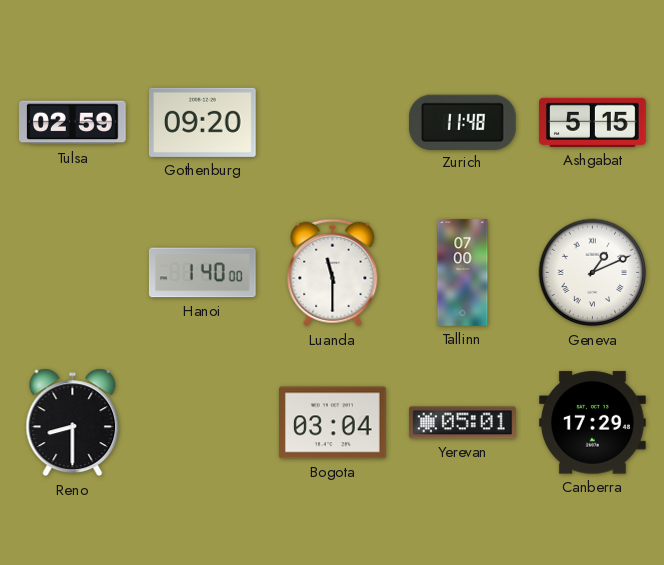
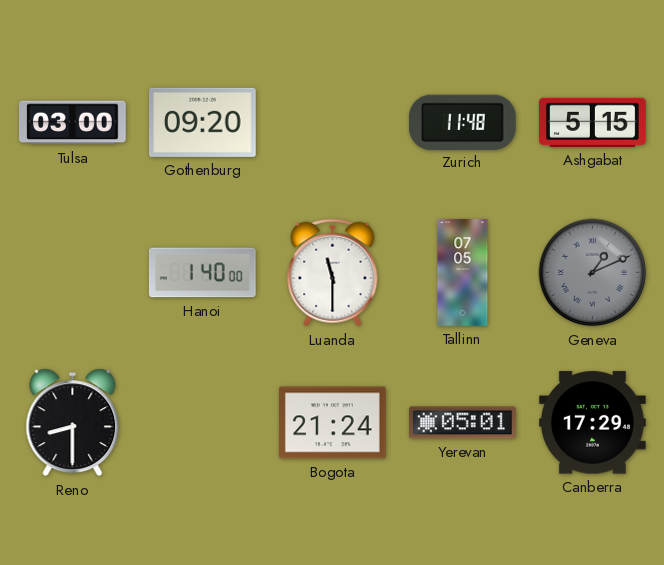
Tulsa: 02:59 -> 03:00 (73, 123)
Tallinn: 07:00 -> 07:05 (463, 273)
Geneva dial: white -> grey (593, 273)
Bogota: 03:04 -> 21:24 (333, 423)
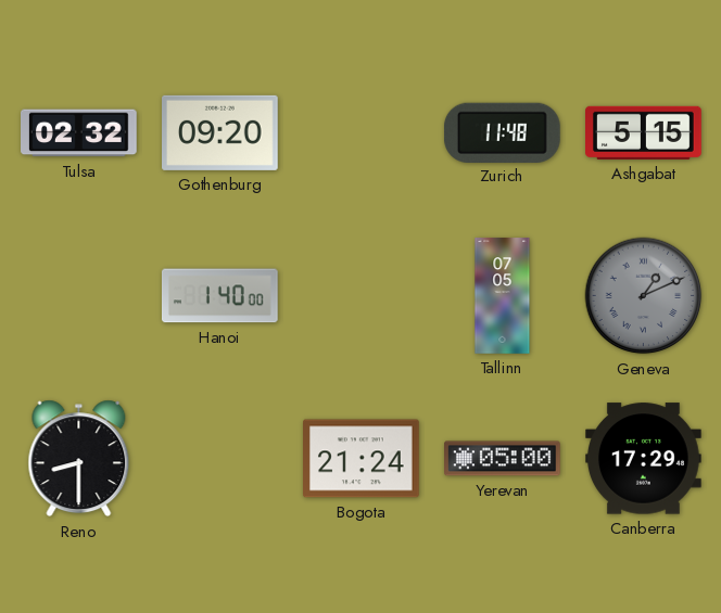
Tulsa: 03:00 -> 02:32 (79, 133)
Luanda: 11:30 -> none (333, 273)
Yerevan: 05:01 -> 05:00 (503, 459)
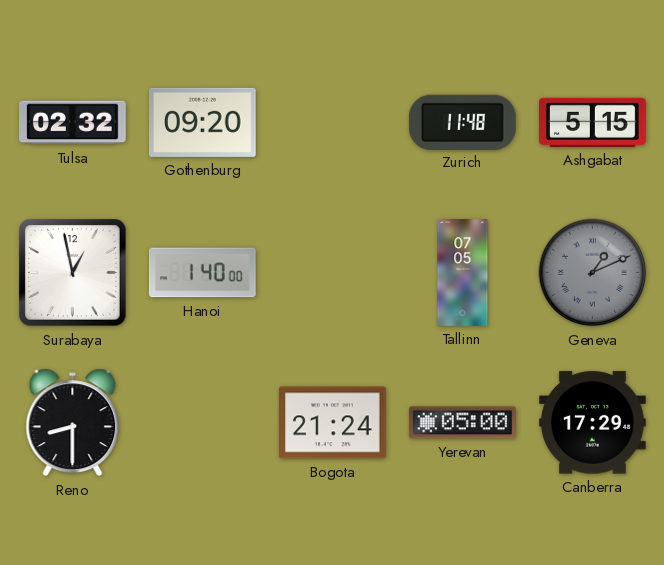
Surabaya: none -> 12:58 (73, 273)
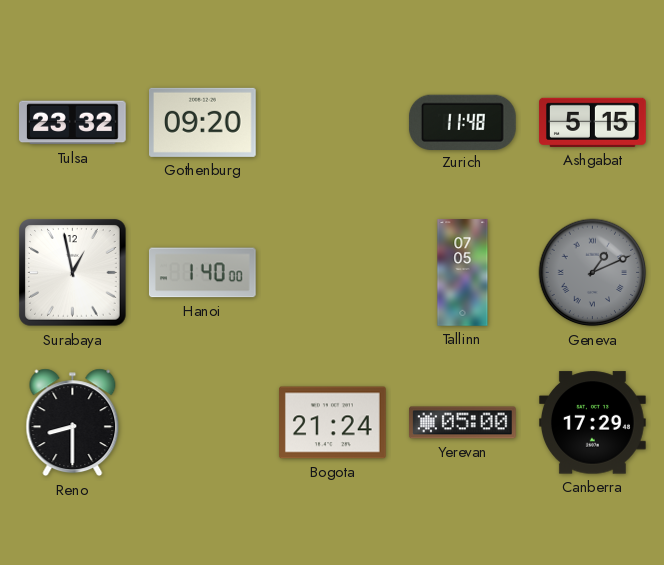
Tulsa: 02:32 -> 23:32 (73, 123)
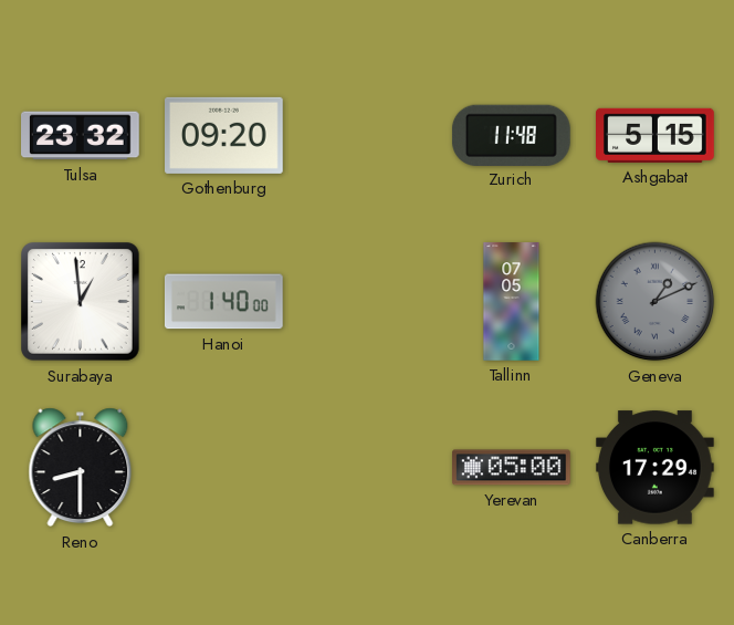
Surabaya: 12:58 -> 12:59 (81, 302)
Bogota: 21:24 -> none (333, 423)
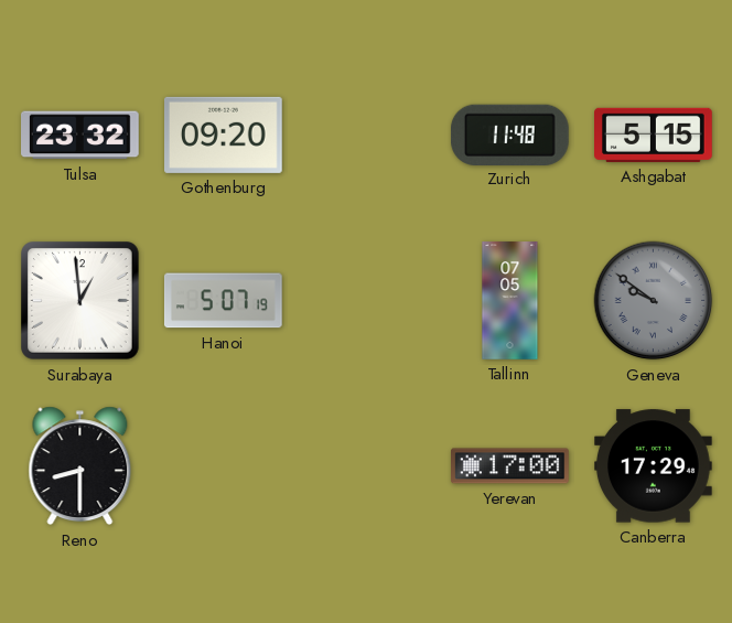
Hanoi: 1:40 -> 5:07 (223, 301)
Geneva: 1:11 -> 9:51 (654, 301)
Yerevan: 05:00 -> 17:00 (510, 466)
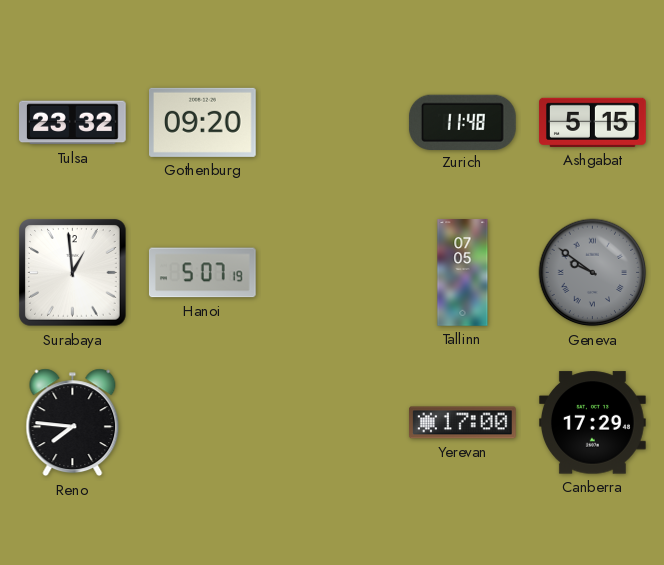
Reno: 8:30 -> 7:46 (73, 423)
